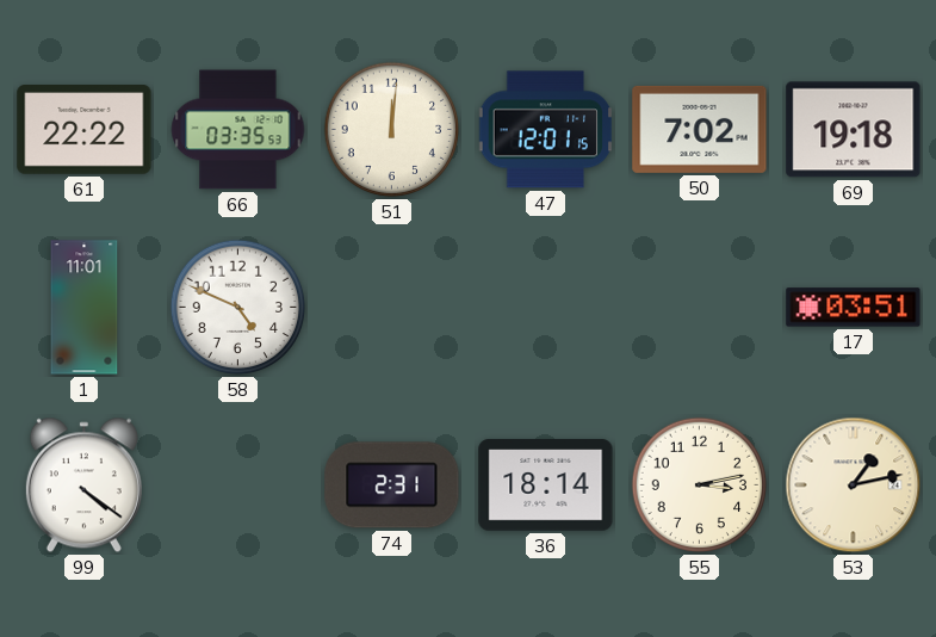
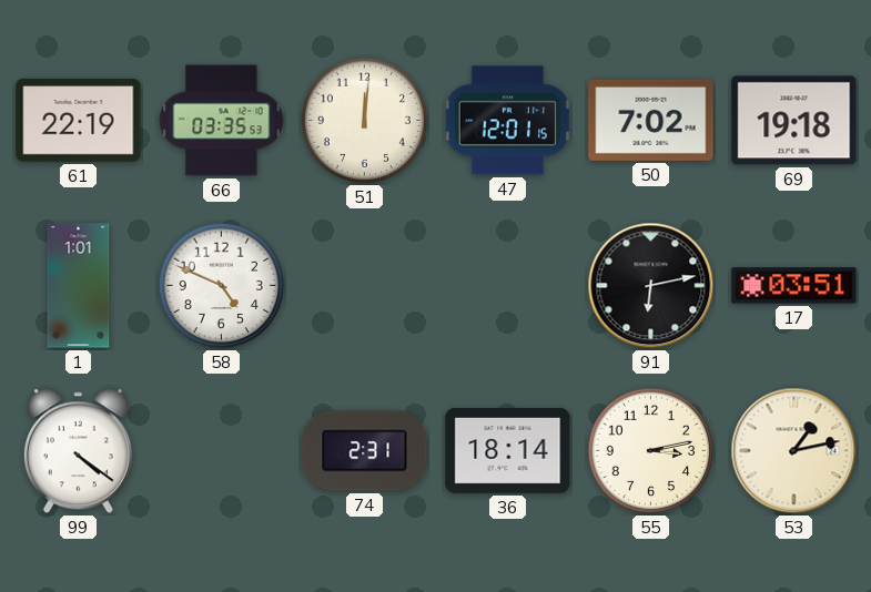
61: 22:22 -> 22:19 (79, 121)
1: 11:01 -> 1:01 (79, 286)
91: none -> 6:13 (651, 286)
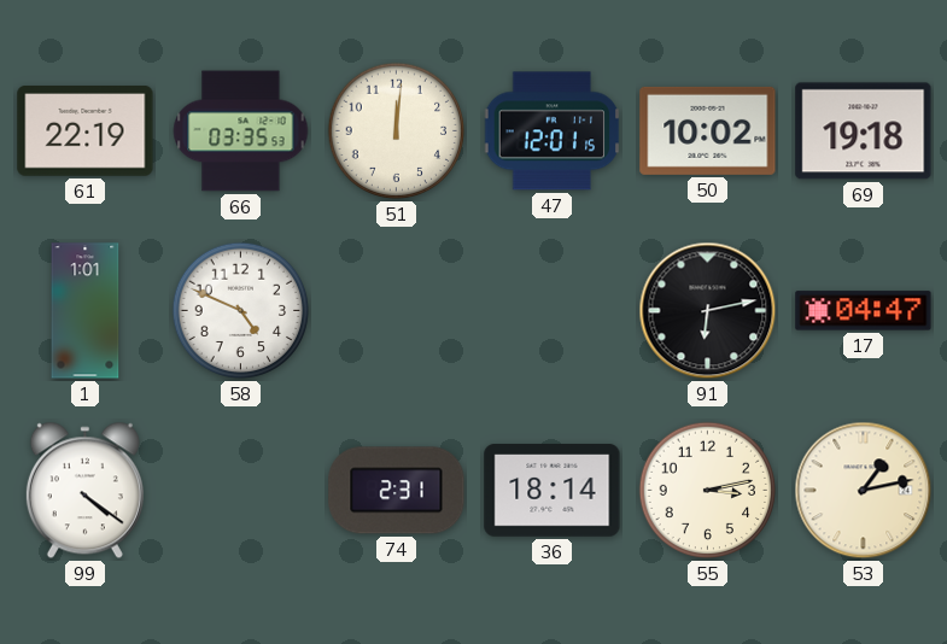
50: 7:02 -> 10:02 (708, 130)
17: 03:51 -> 04:47 (864, 311)
